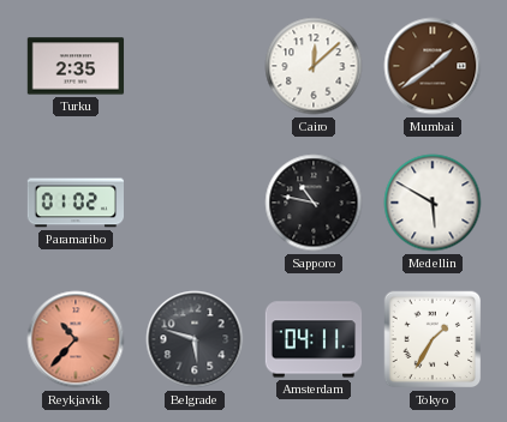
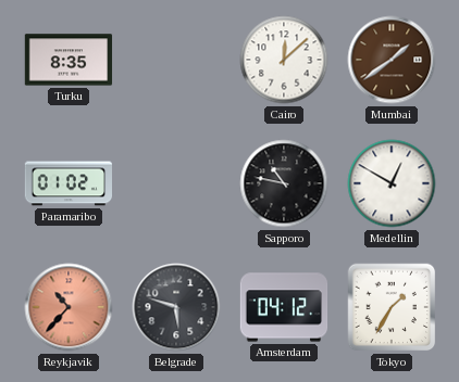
Turku: 2:35 -> 8:35 (69, 60)
Medellin: 5:50 -> 12:50 (392, 183)
Amsterdam: 04:11 -> 04:12 (284, 307)
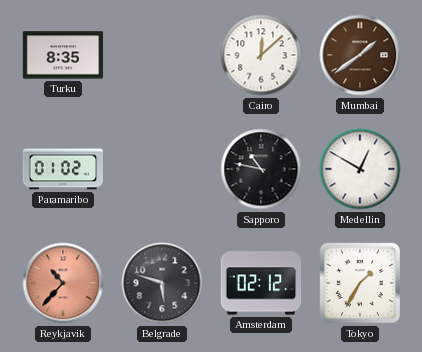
Amsterdam: 04:12 -> 02:12 (261, 283)
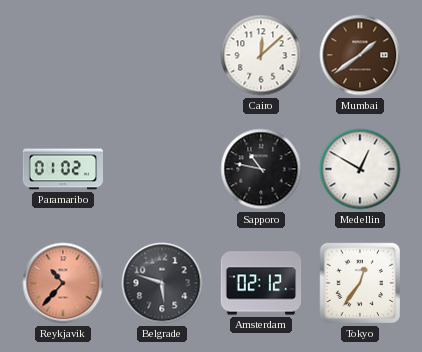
Turku: 8:35 -> none (63, 55)
Tokyo: 1:35 -> 12:36 (360, 283)
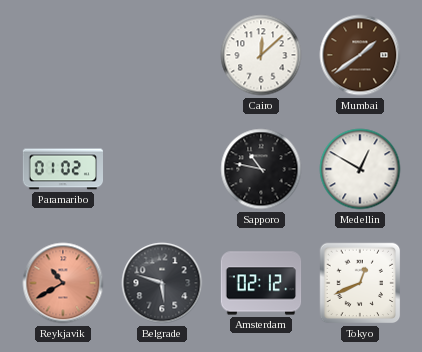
Reykjavik: 10:37 -> 10:40 (63, 283)
Tokyo: 12:36 -> 12:41 (360, 283)
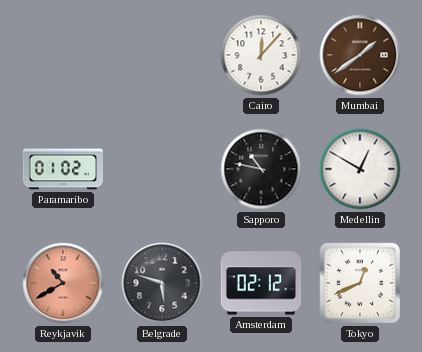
Cairo: 12:08 -> 12:07 (261, 55)
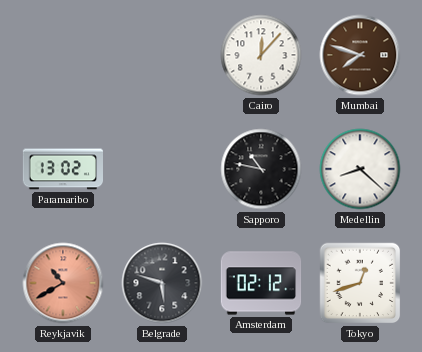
Mumbai: 1:39 -> 7:48 (360, 55)
Paramaribo: 01:02 -> 13:02 (62, 169)
Medellin: 12:50 -> 8:22 (360, 169)
Tokyo: 12:41 -> 12:42 (360, 283)
